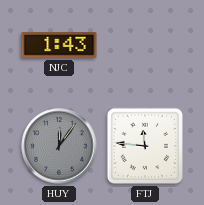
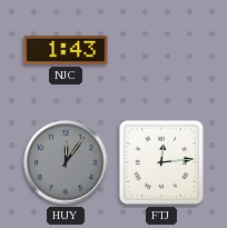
FTJ: 11:46 -> 12:14 (161, 162)
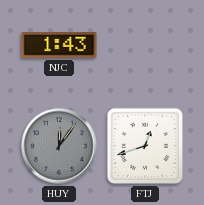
FTJ: 12:14 -> 12:42 (145, 146)
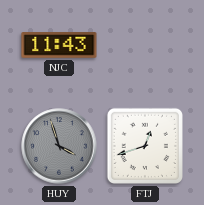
NJC: 1:43 -> 11:43 (59, 45)
HUY: 12:06 -> 3:57 (59, 146)
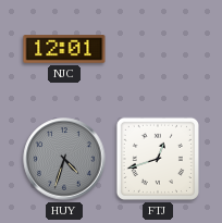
NJC: 11:43 -> 12:01 (64, 49)
HUY: 3:57 -> 4:33 (64, 159)
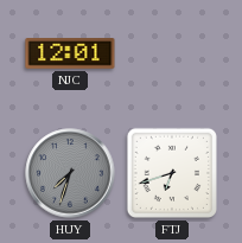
HUY: 4:33 -> 7:33 (70, 173)
FTJ: 12:42 -> 6:42 (172, 173)
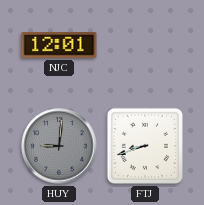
HUY: 7:33 -> 9:01 (59, 146)
FTJ: 6:42 -> 8:42 (145, 146)
